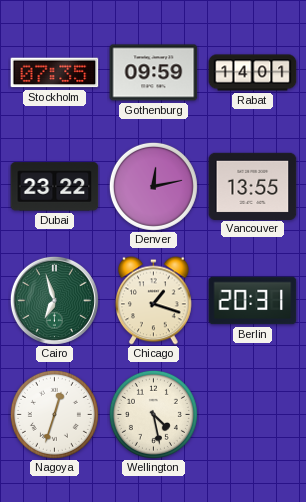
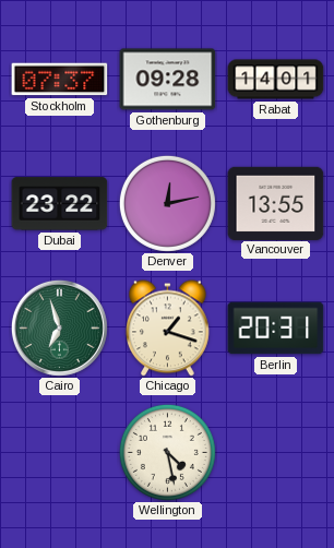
Stockholm: 07:35 -> 07:37 (60, 80)
Gothenburg: 09:59 -> 09:28 (168, 80)
Nagoya: 12:33 -> none (54, 414)
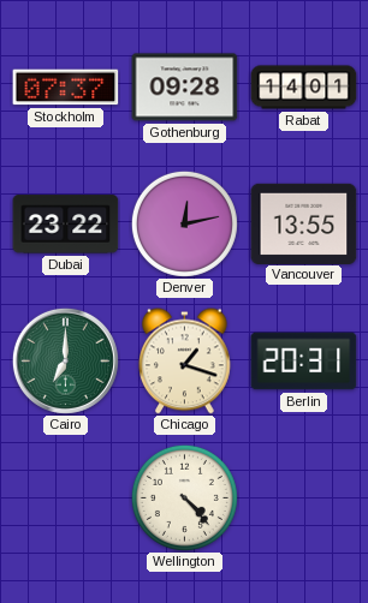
Cairo: 6:57 -> 7:00 (65, 360)
Wellington: 4:28 -> 4:23 (184, 497)
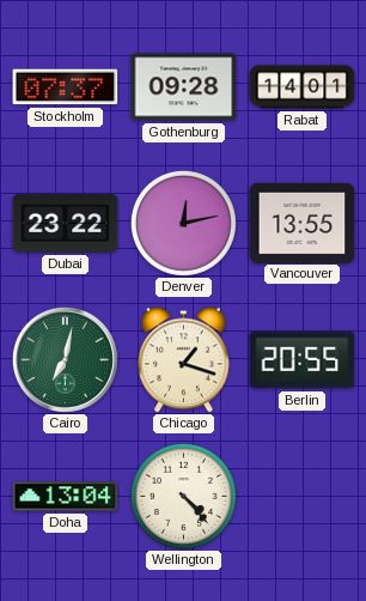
Cairo: 7:00 -> 7:02 (65, 359)
Berlin: 20:31 -> 20:55 (303, 360)
Doha: none -> 13:04 (66, 497)
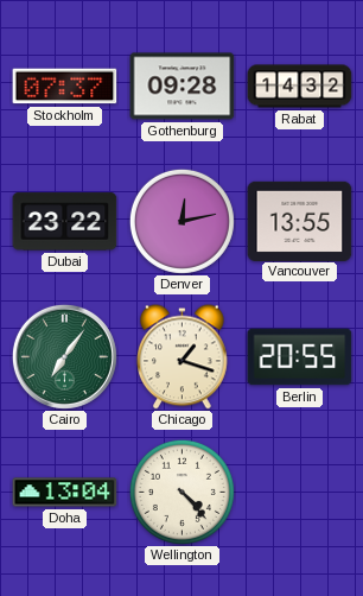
Rabat: 14:01 -> 14:32 (300, 87)
Cairo: 7:02 -> 7:06 (64, 356)
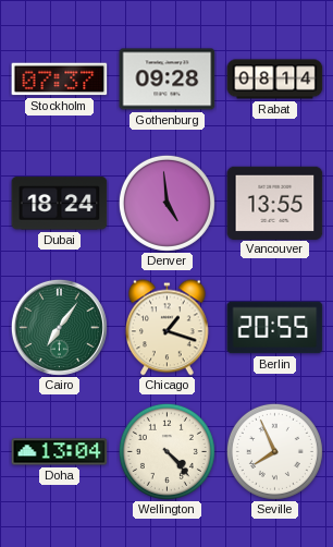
Rabat: 14:32 -> 08:14 (275, 80)
Dubai: 23:22 -> 18:24 (60, 204)
Denver: 12:13 -> 4:59 (166, 203)
Seville: none -> 7:56 (274, 451)
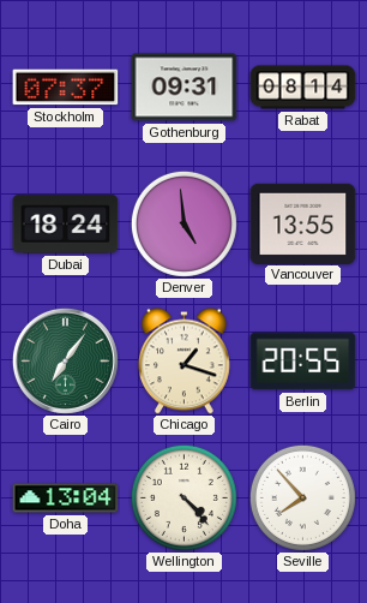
Gothenburg: 09:28 -> 09:31 (185, 88)
Seville: 7:56 -> 7:53 (302, 497)
